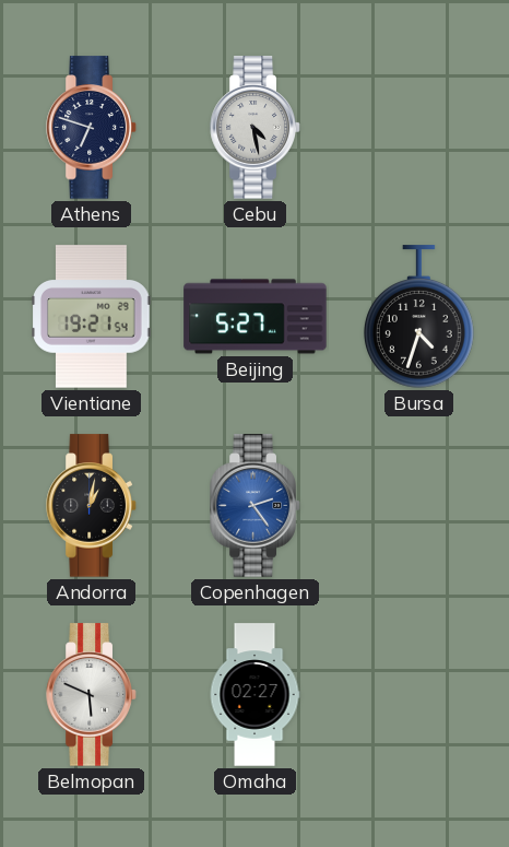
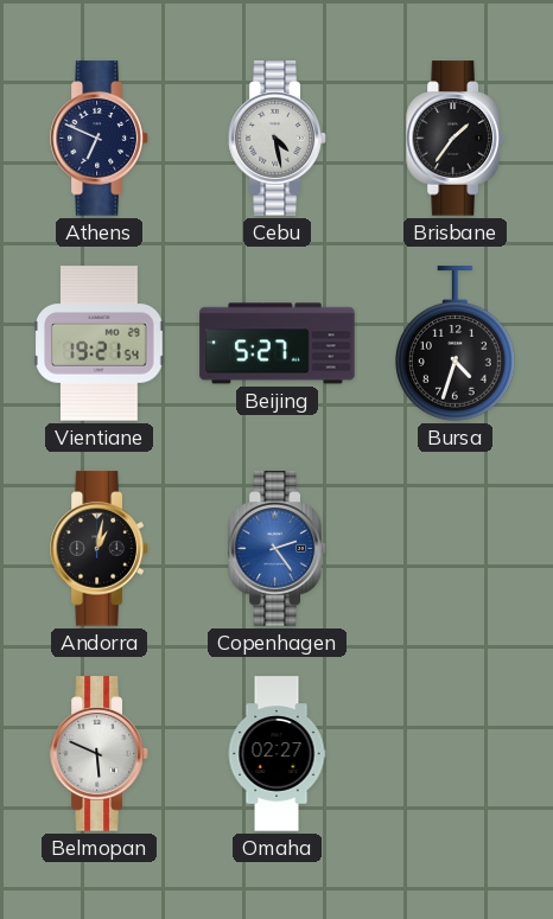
Athens: 6:48 -> 6:49 (100, 139)
Brisbane: none -> 1:36 (456, 139)
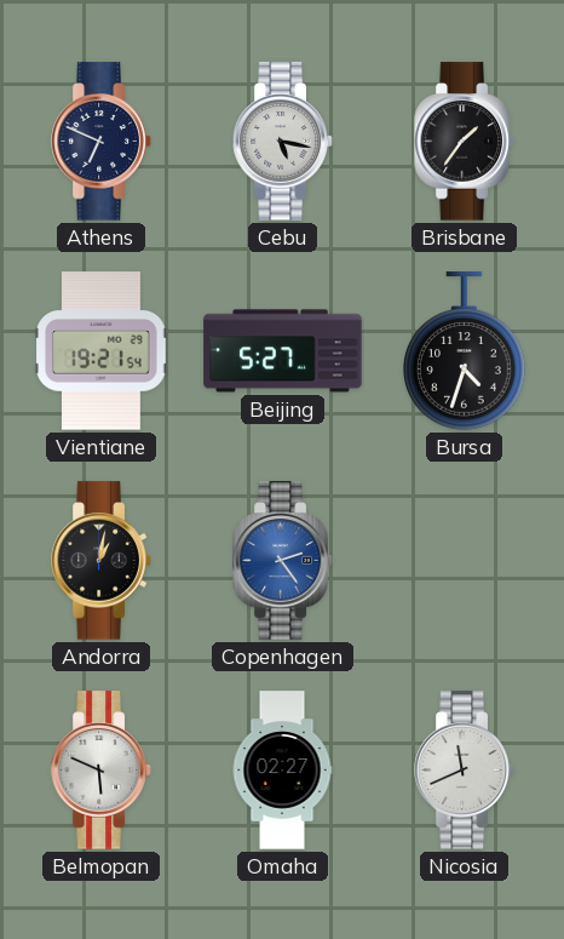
Cebu: 4:28 -> 5:17 (283, 142)
Nicosia: none -> 11:41 (465, 771)
